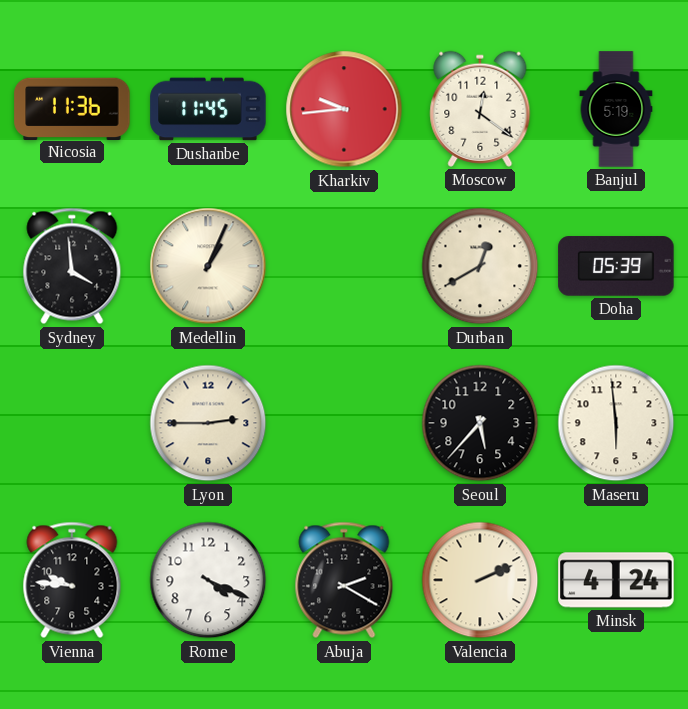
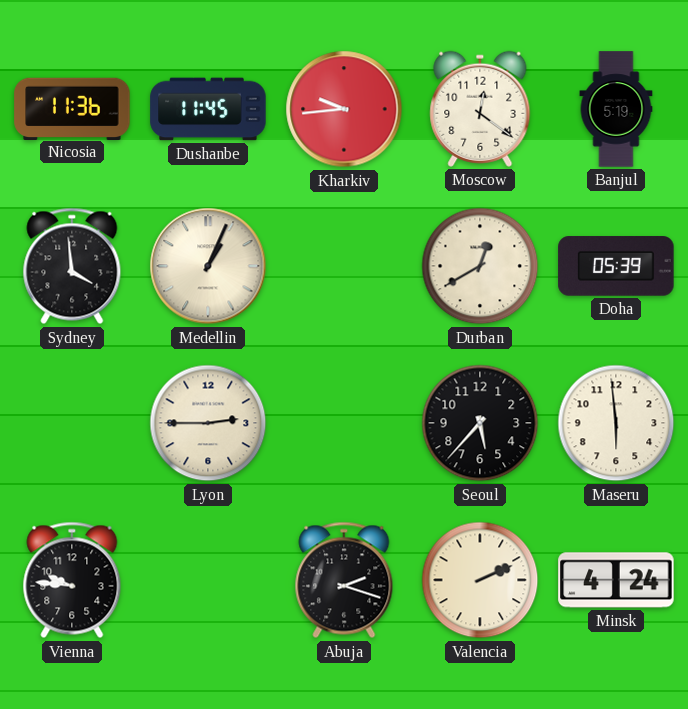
Rome: 4:19 -> none (208, 580)
Abuja: 2:20 -> 2:18 (344, 580)
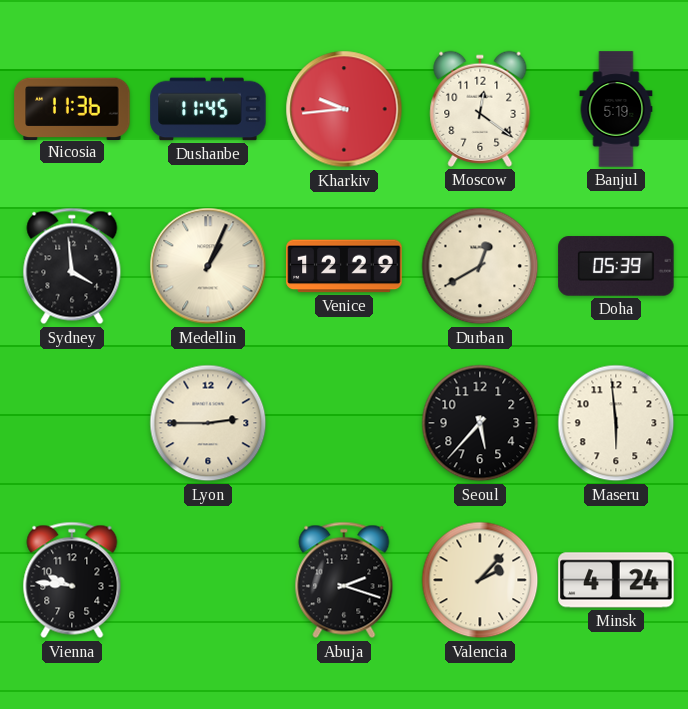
Venice: none -> 12:29 (344, 266)
Valencia: 2:11 -> 2:07 (480, 580)
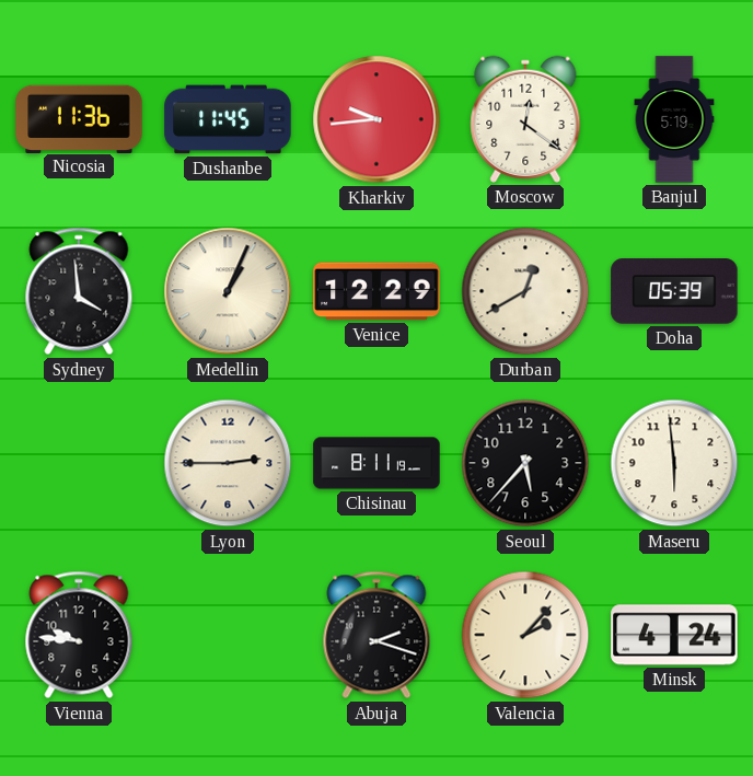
Chisinau: none -> 8:11 (376, 463)
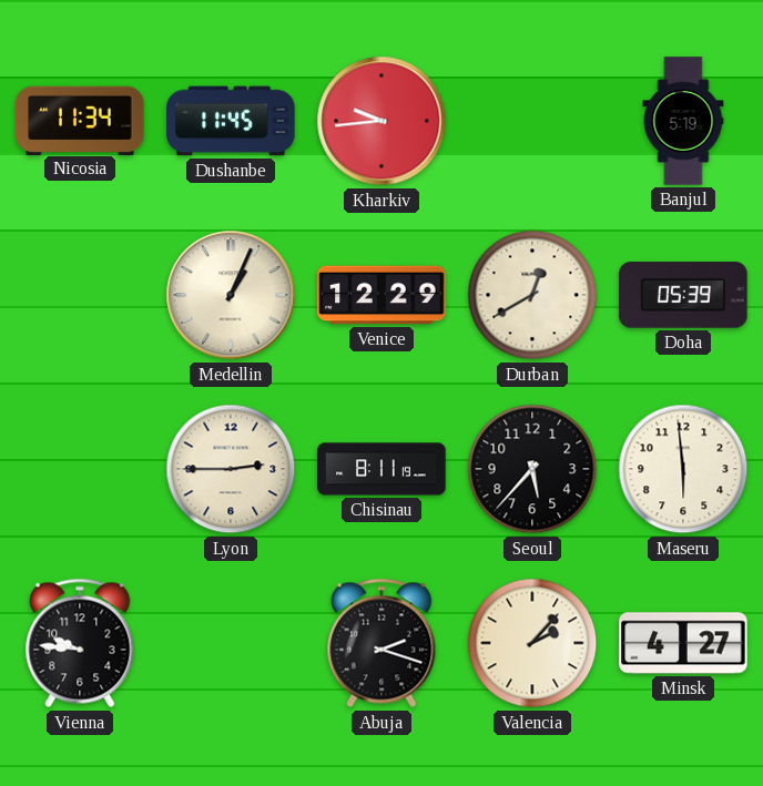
Nicosia: 11:36 -> 11:34 (80, 120)
Moscow: 12:21 -> none (525, 119)
Sydney: 3:59 -> none (79, 291)
Minsk: 4:24 -> 4:27 (683, 643)
